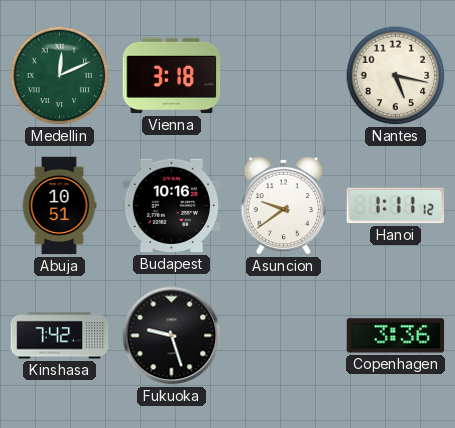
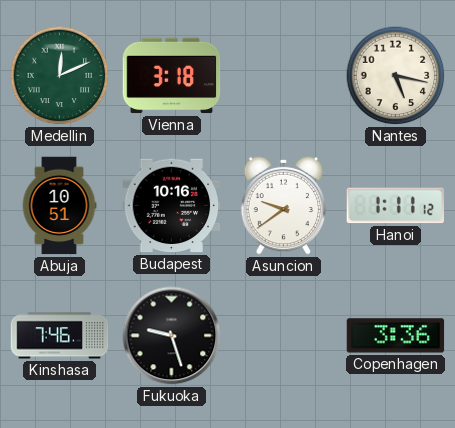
Kinshasa: 7:42 -> 7:46 (60, 336)
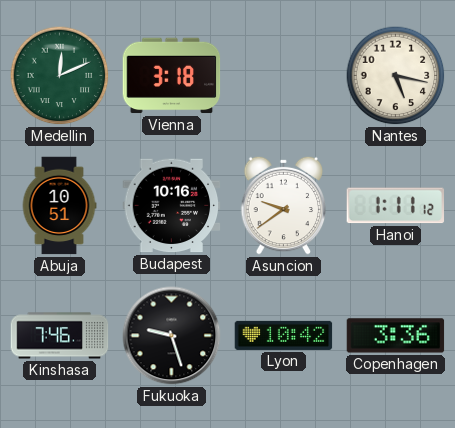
Lyon: none -> 10:42 (284, 335)
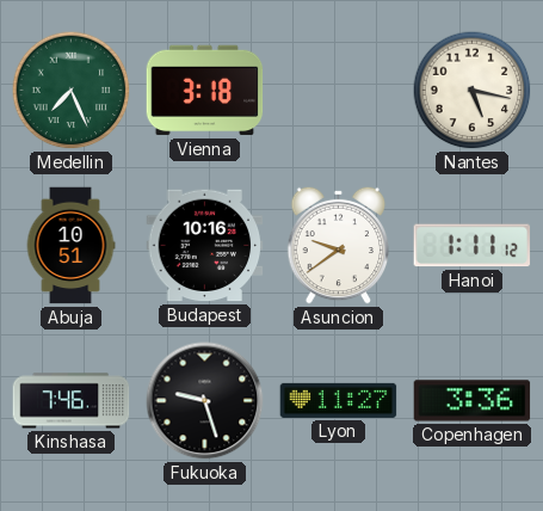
Medellin: 12:11 -> 7:26 (72, 91)
Lyon: 10:42 -> 11:27 (339, 400)
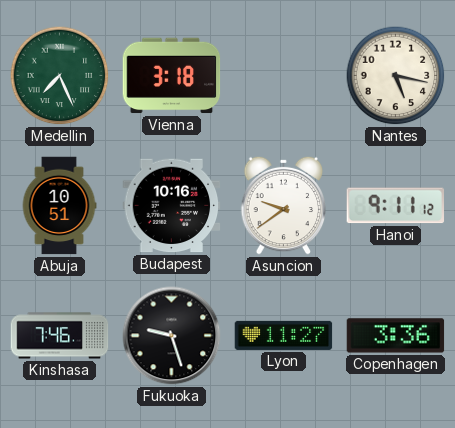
Hanoi: 1:11 -> 9:11 (396, 206)
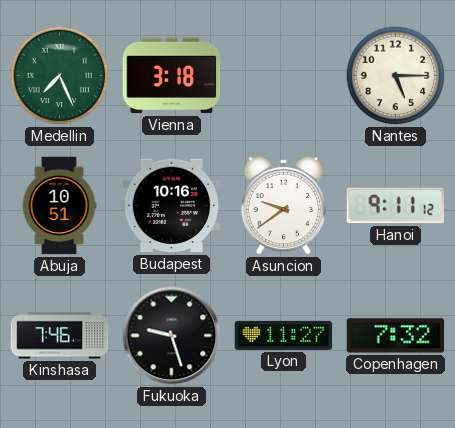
Nantes: 5:17 -> 5:15 (396, 76)
Copenhagen: 3:36 -> 7:32 (396, 336)
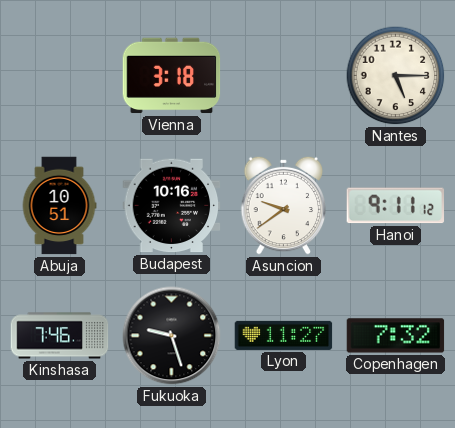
Medellin: 7:26 -> none (60, 76)
